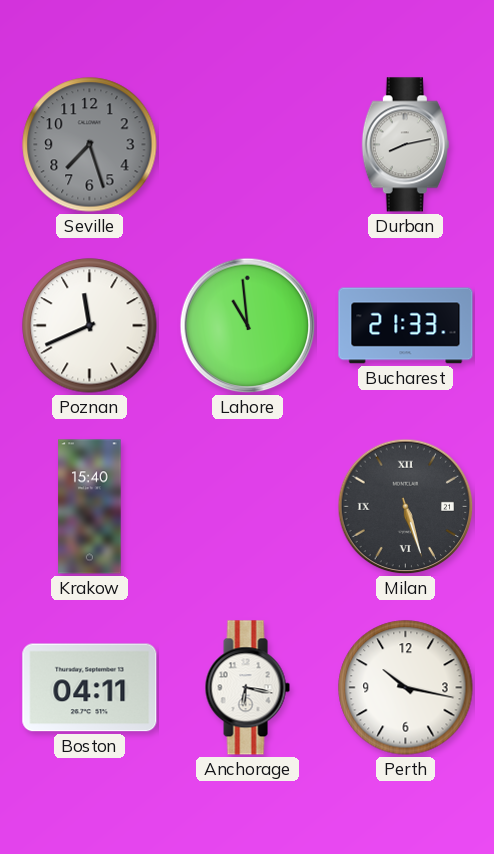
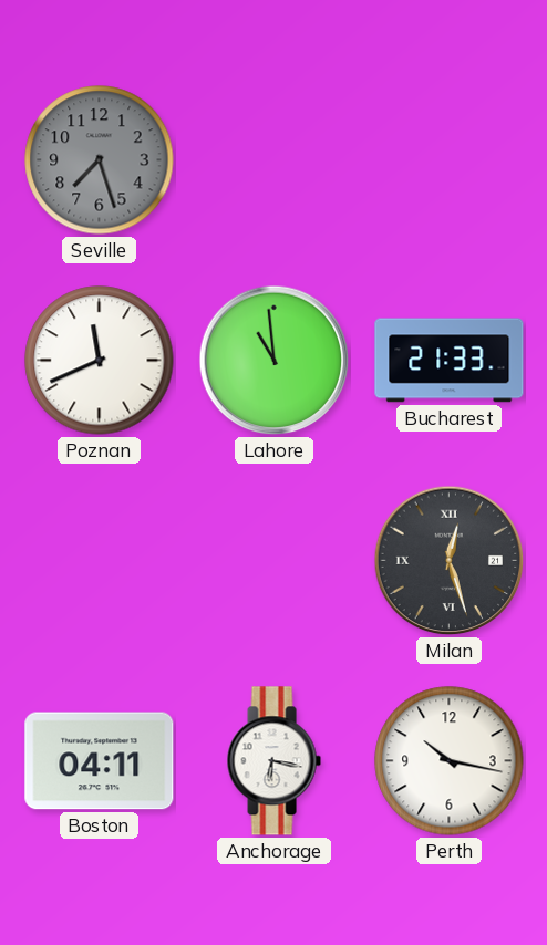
Durban: 8:13 -> none (405, 145)
Krakow: 15:40 -> none (90, 507)
Milan: 5:27 -> 12:27 (450, 561)
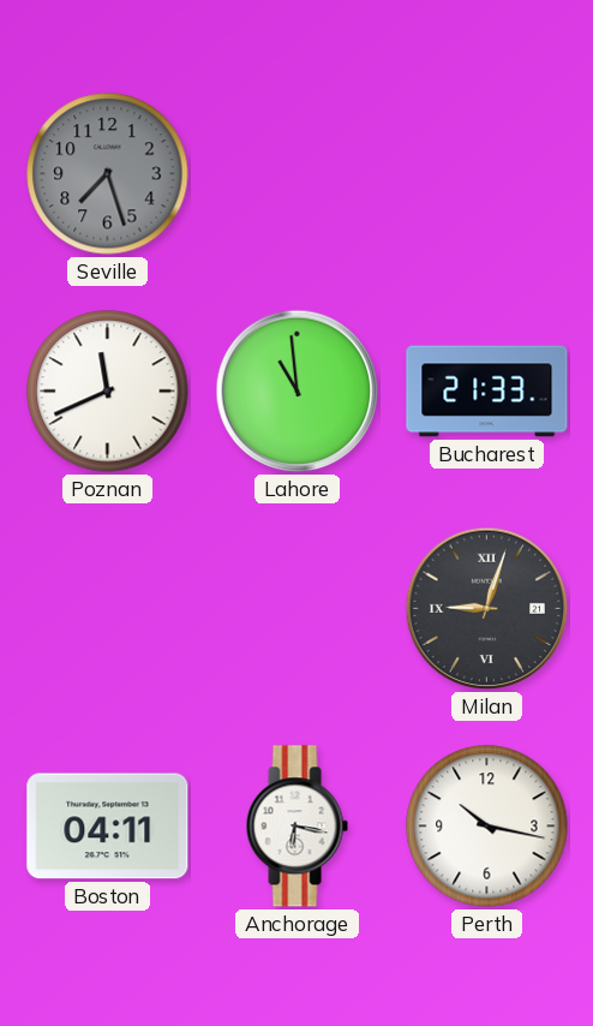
Milan: 12:27 -> 9:03 (487, 609)
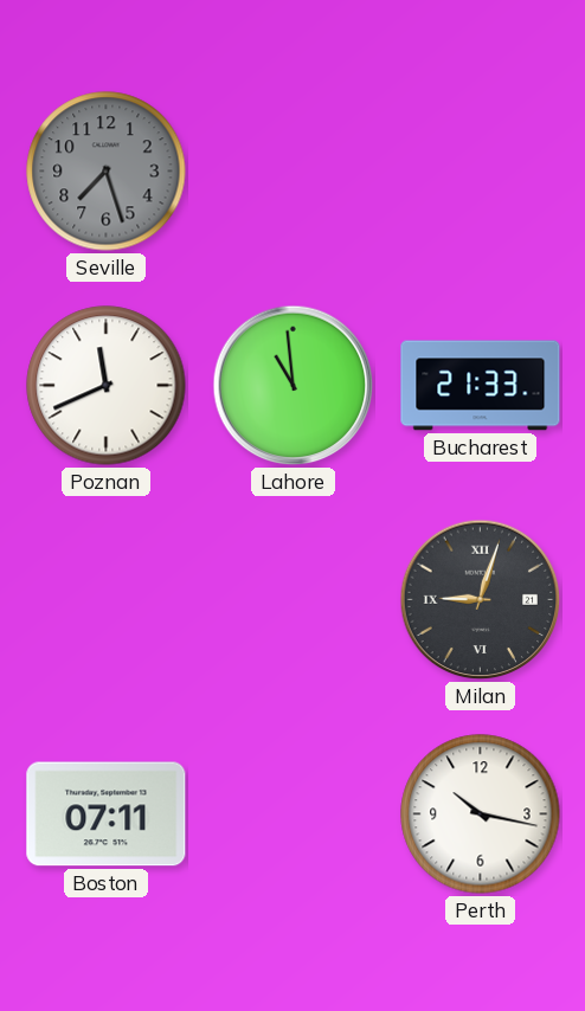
Boston: 04:11 -> 07:11 (107, 814)
Anchorage: 6:17 -> none (296, 827)
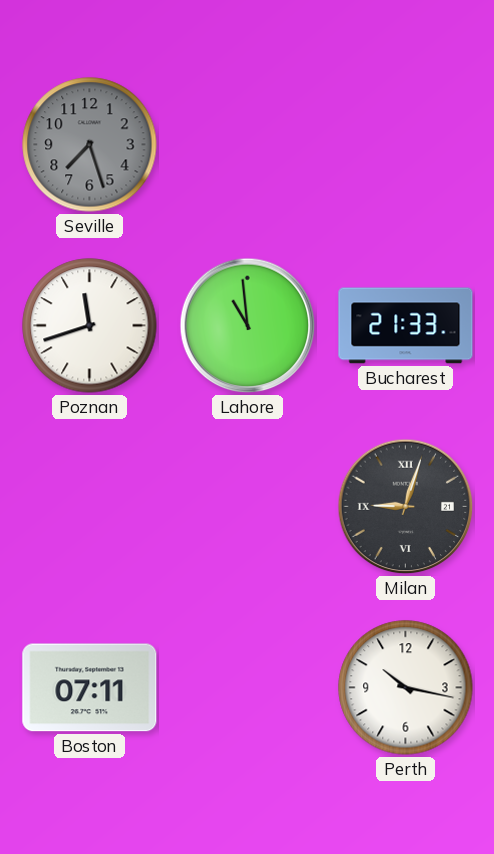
Poznan: 11:41 -> 11:42 (90, 326)
